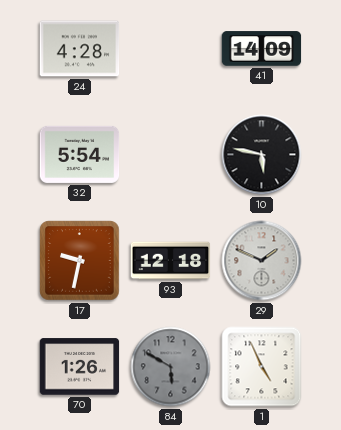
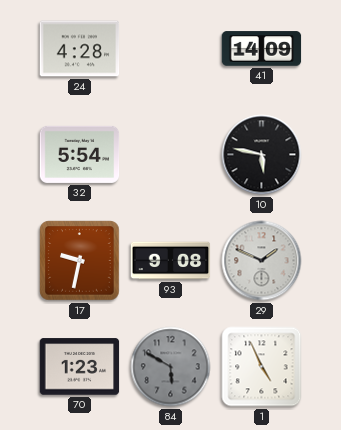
93: 12:18 -> 9:08 (171, 261)
70: 1:26 -> 1:23 (80, 367)
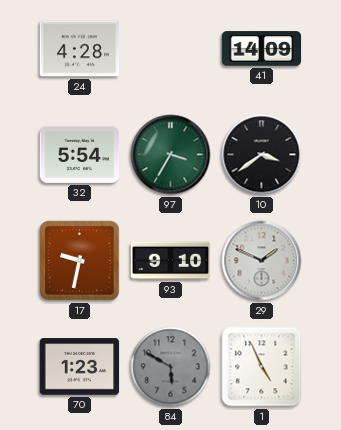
97: none -> 3:35 (171, 155)
10: 5:47 -> 3:39 (262, 155)
93: 9:08 -> 9:10 (171, 261)
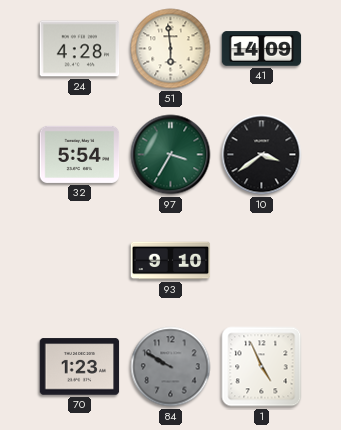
51: none -> 5:59 (171, 49)
17: 9:32 -> none (80, 261)
29: 1:49 -> none (262, 261)
84: 5:50 -> 9:50 (171, 367)
